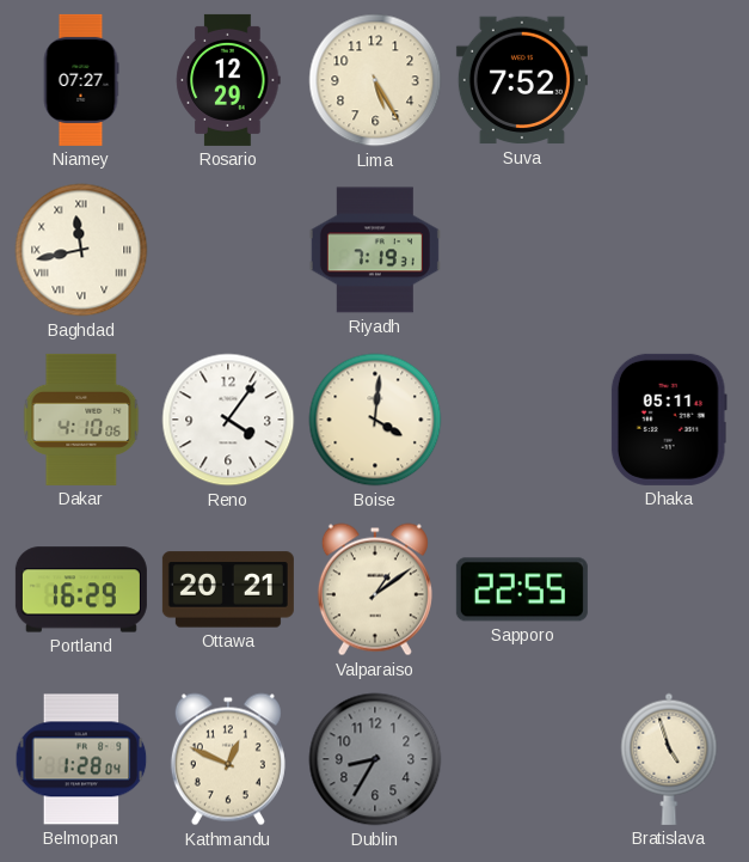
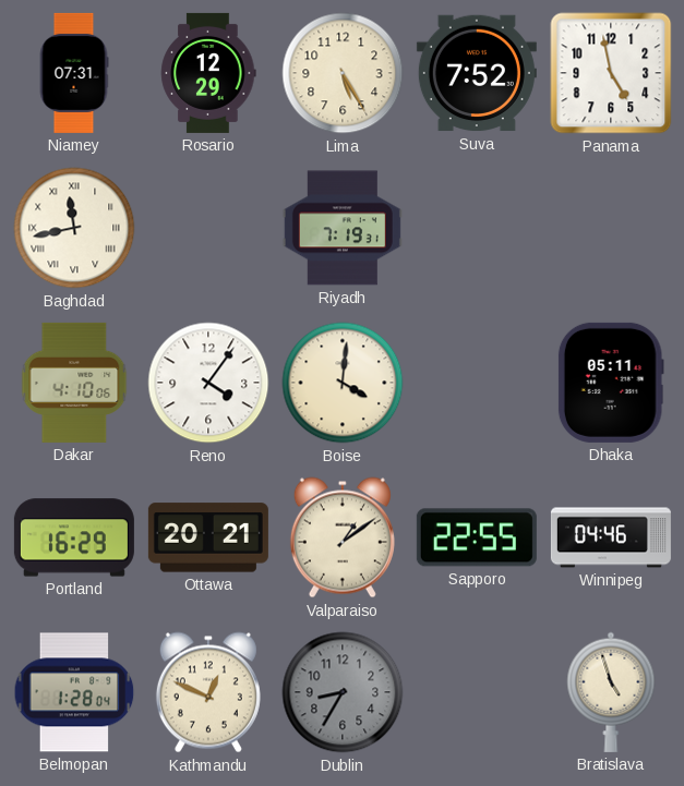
Niamey: 07:27 -> 07:31 (74, 73)
Panama: none -> 4:58 (611, 73)
Winnipeg: none -> 04:46 (611, 537)
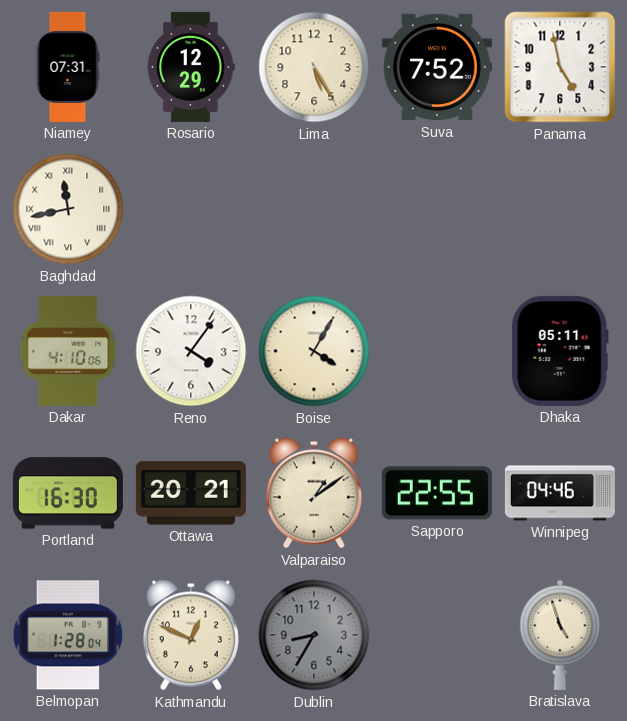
Riyadh: 7:19 -> none (343, 228)
Boise: 4:01 -> 4:05 (314, 351)
Portland: 16:29 -> 16:30 (68, 493)
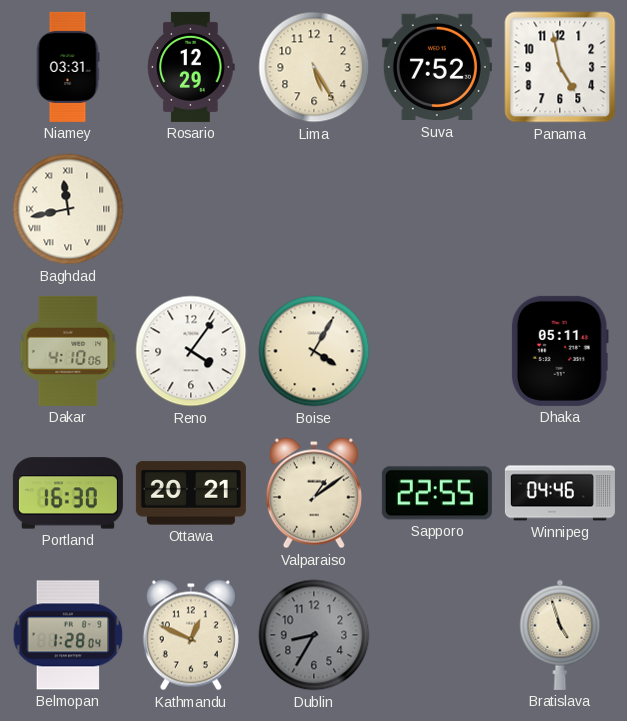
Niamey: 07:31 -> 03:31 (68, 67)
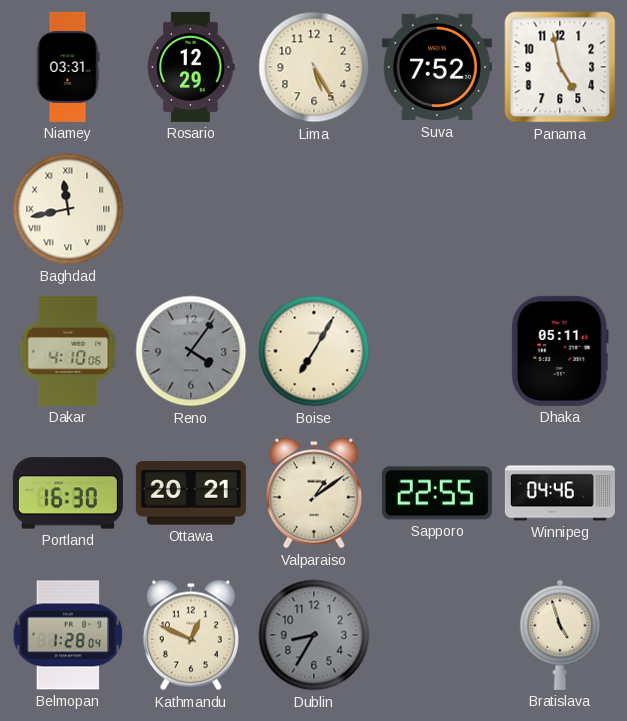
Reno dial: white -> grey (191, 351)
Boise: 4:05 -> 7:05 (314, 351)
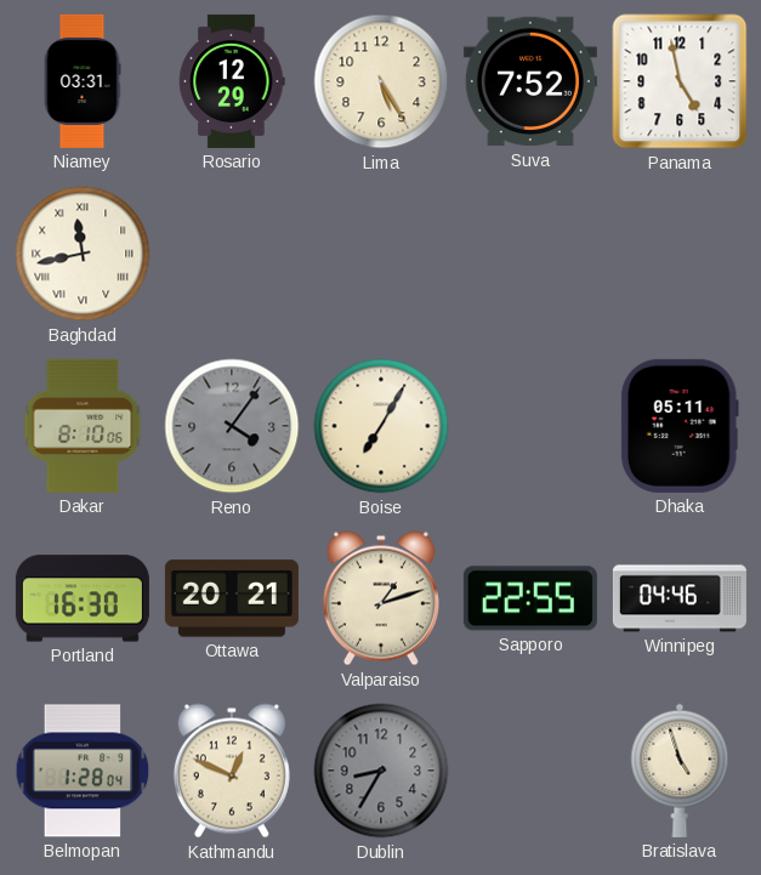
Dakar: 4:10 -> 8:10 (83, 426)
Valparaiso: 1:09 -> 1:12 (381, 598)
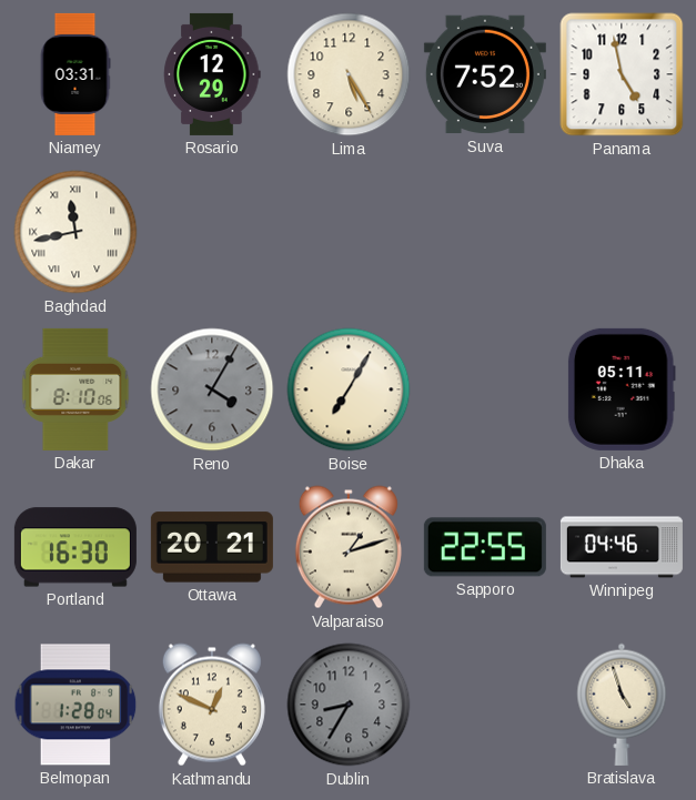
Reno: 4:06 -> 4:05 (212, 389)
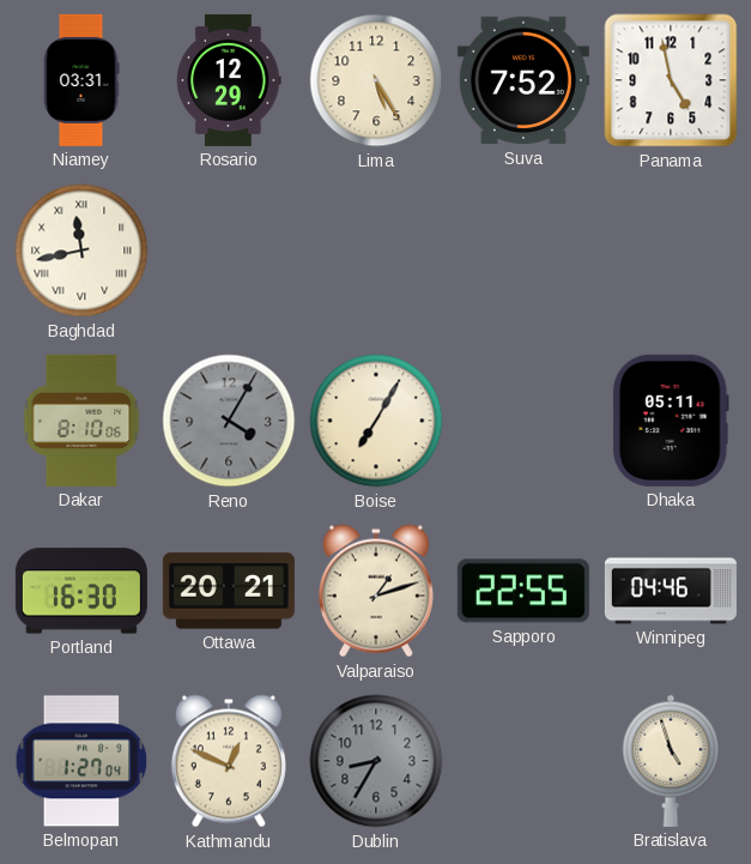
Belmopan: 1:28 -> 1:27 (81, 761)
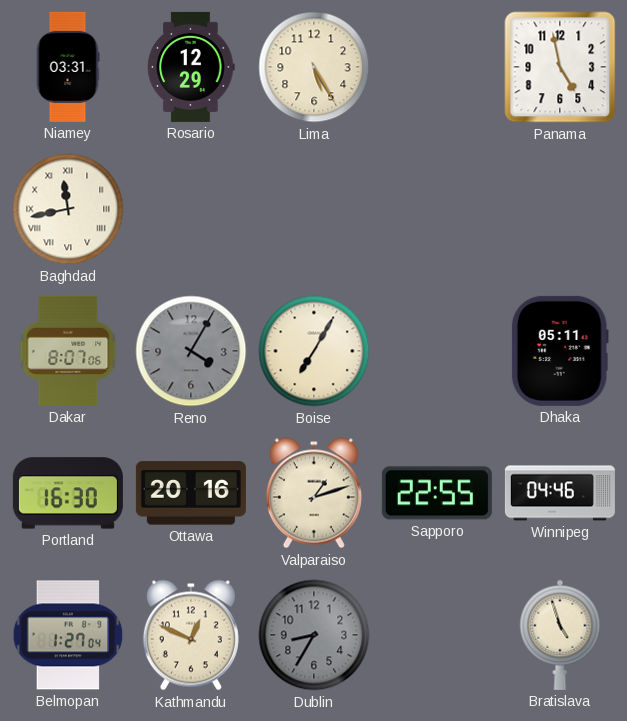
Suva: 7:52 -> none (523, 80)
Dakar: 8:10 -> 8:07 (68, 351)
Ottawa: 20:21 -> 20:16 (191, 493)
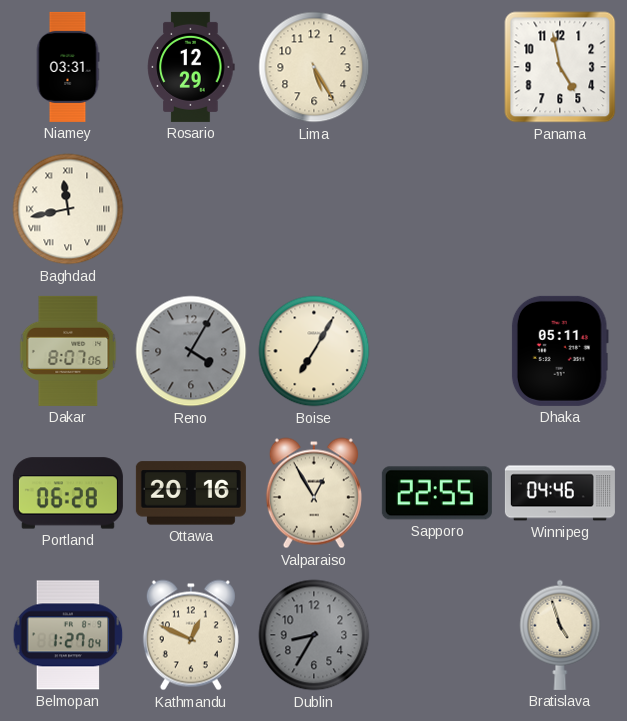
Portland: 16:30 -> 06:28 (68, 493)
Valparaiso: 1:12 -> 12:55 (314, 493)
